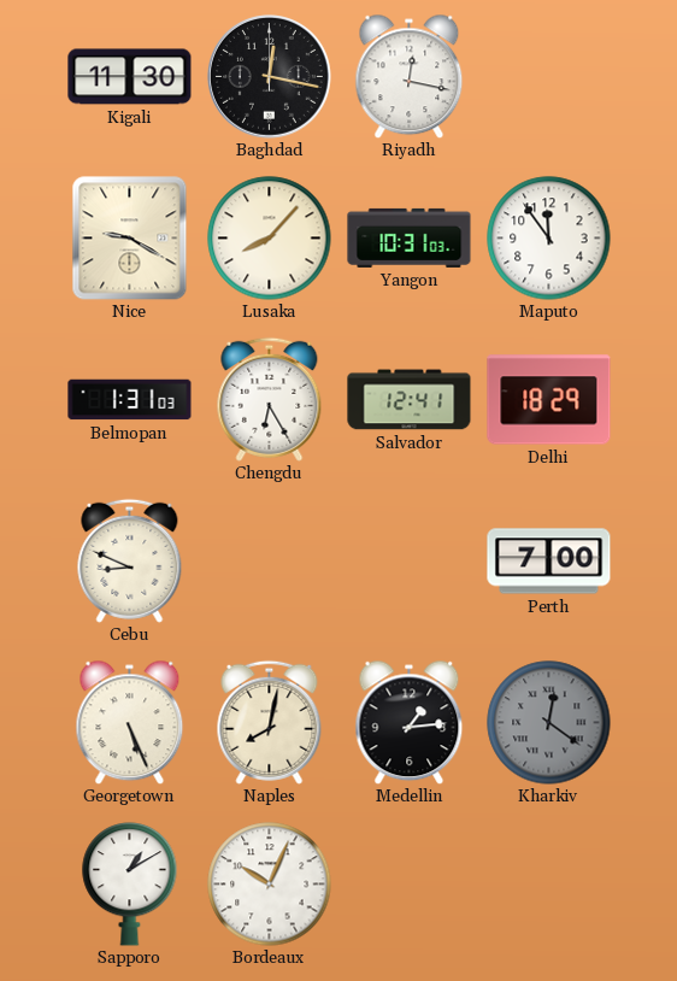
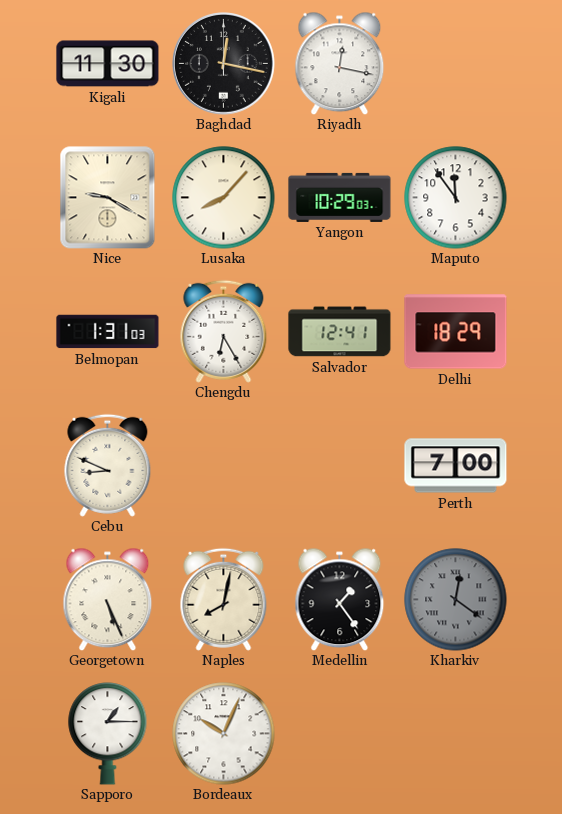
Yangon: 10:31 -> 10:29 (340, 197)
Medellin: 1:14 -> 1:24 (340, 599)
Sapporo: 1:10 -> 1:15 (108, 734)
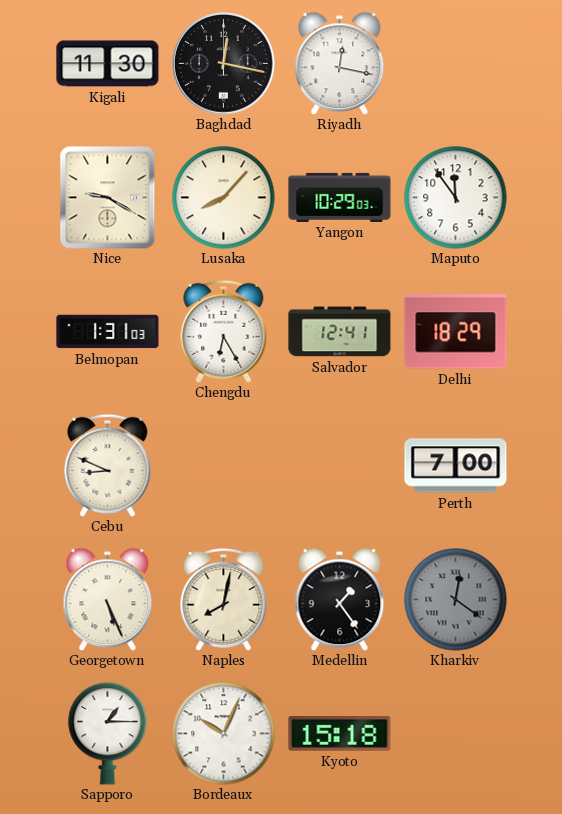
Kyoto: none -> 15:18 (340, 734)
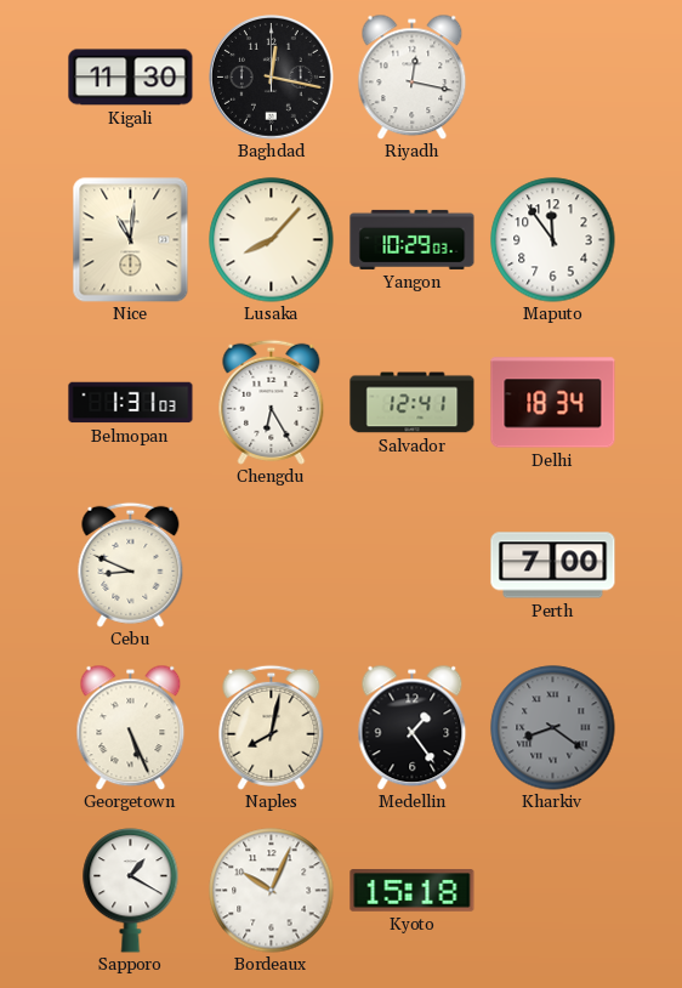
Nice: 9:20 -> 11:01 (131, 240)
Delhi: 18:29 -> 18:34 (553, 403)
Kharkiv: 12:21 -> 8:21 (553, 728)
Sapporo: 1:15 -> 1:20 (131, 891)
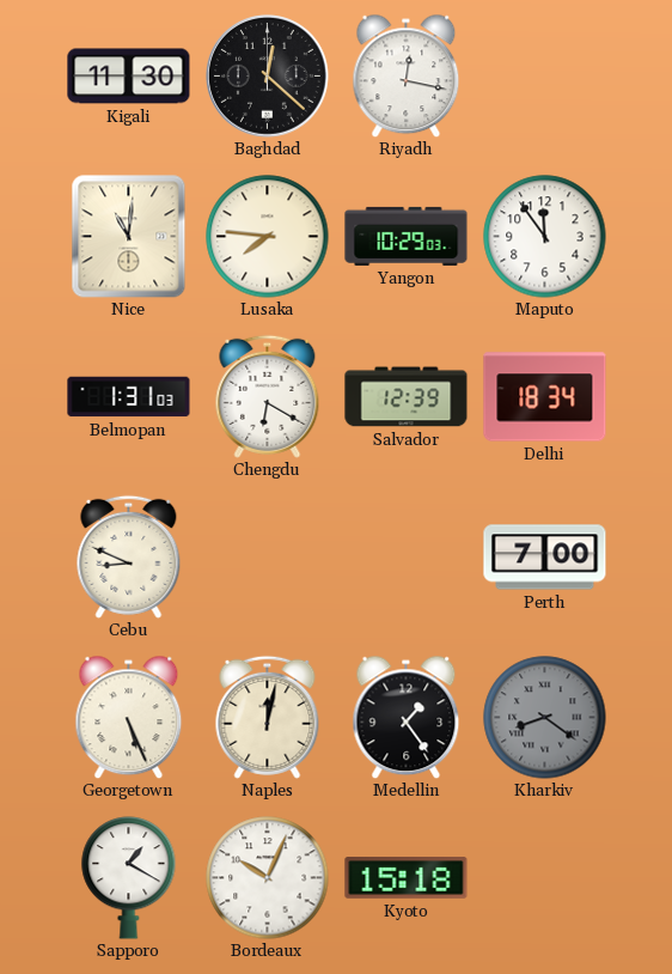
Baghdad: 12:17 -> 12:22 (268, 77)
Lusaka: 8:07 -> 7:46 (268, 237)
Chengdu: 6:25 -> 6:20 (268, 396)
Salvador: 12:41 -> 12:39 (407, 397)
Naples: 8:02 -> 12:02 (268, 717)
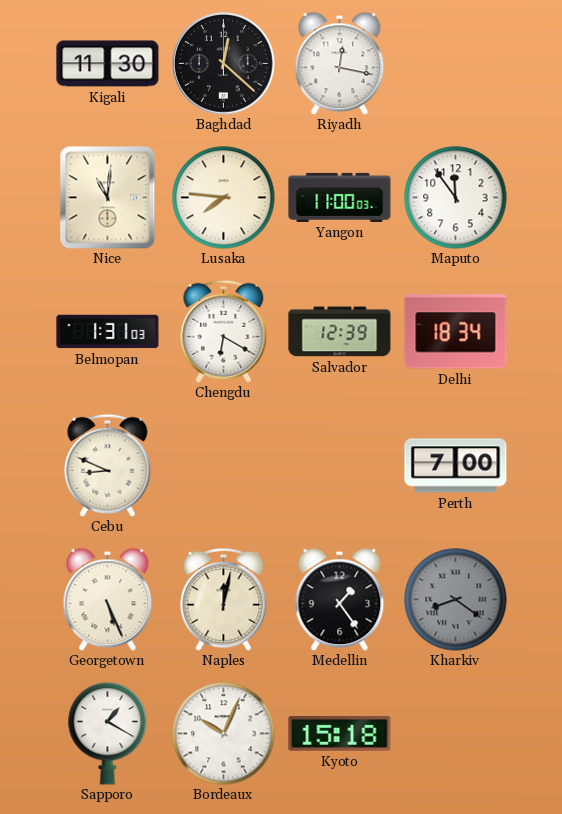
Yangon: 10:29 -> 11:00 (340, 197)
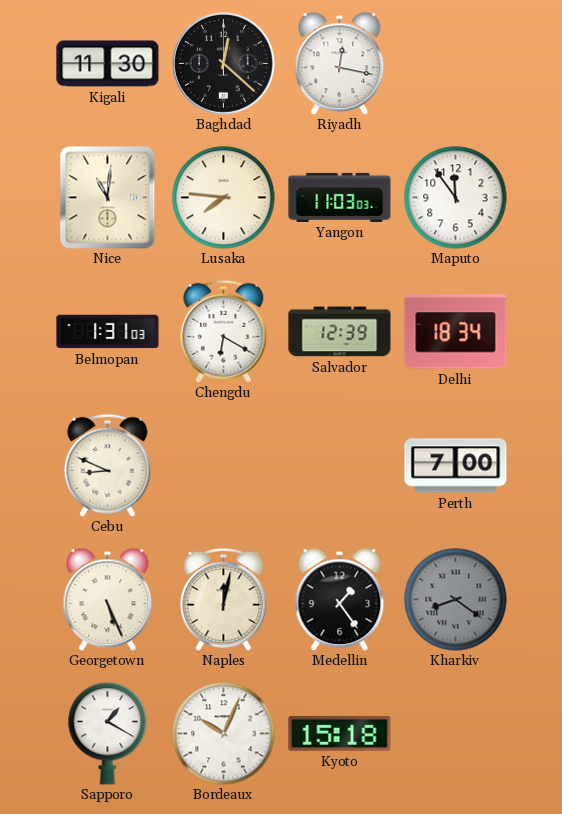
Yangon: 11:00 -> 11:03 (340, 197)
